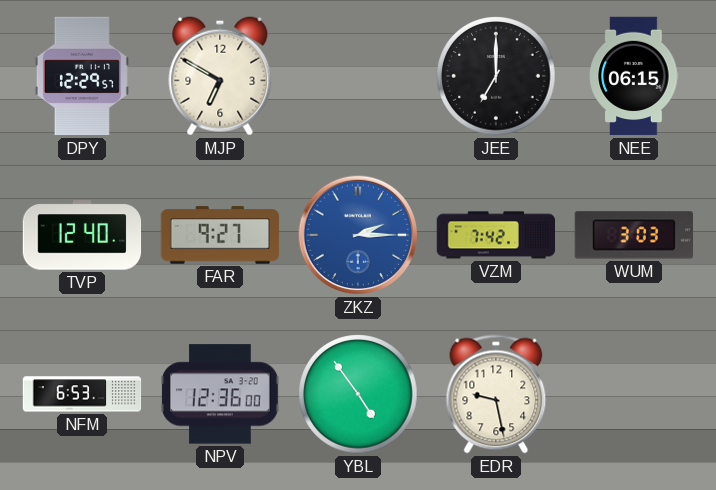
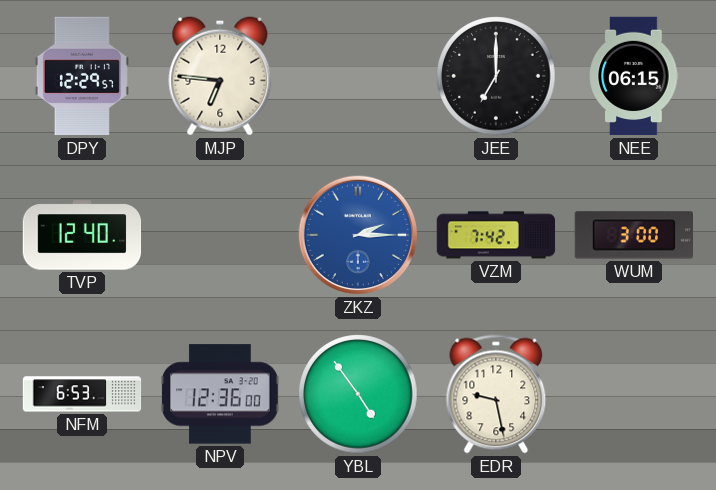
MJP: 6:50 -> 6:46 (220, 76)
FAR: 9:27 -> none (220, 235)
WUM: 3:03 -> 3:00 (633, 235)
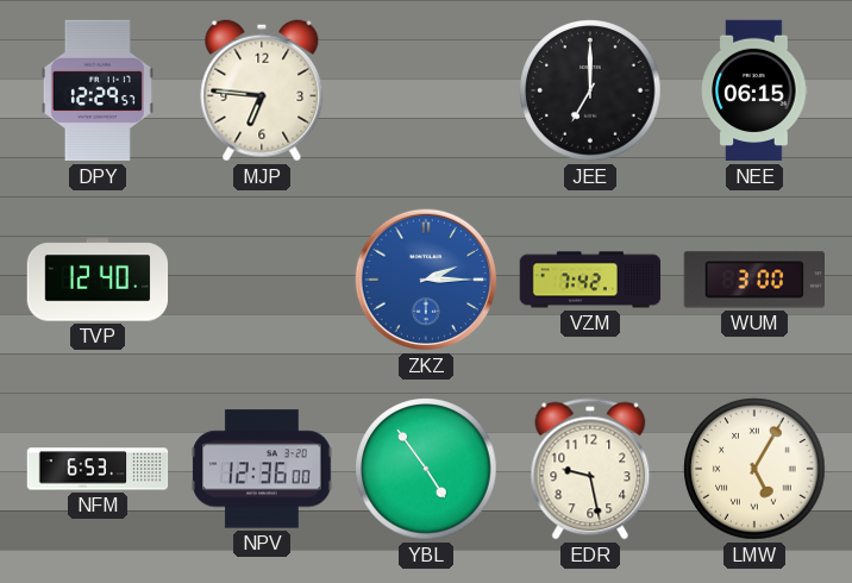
LMW: none -> 5:05 (754, 469)
